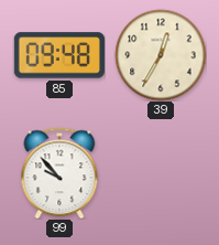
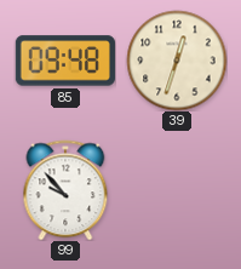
39: 12:35 -> 12:33 (177, 61)
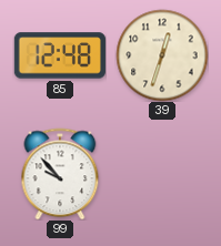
85: 09:48 -> 12:48 (60, 55)
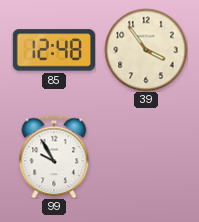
39: 12:33 -> 3:54 (146, 50)
99: 9:53 -> 9:55 (54, 157)
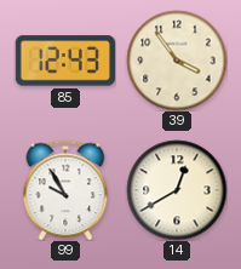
85: 12:48 -> 12:43 (65, 61)
14: none -> 12:40 (177, 190)
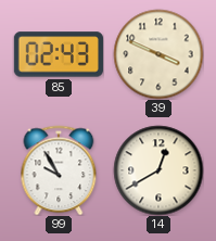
85: 12:43 -> 02:43 (59, 54)
39: 3:54 -> 3:49 (158, 54)
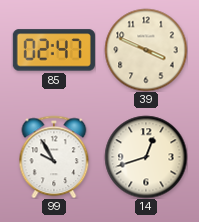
85: 02:43 -> 02:47 (54, 50)
14: 12:40 -> 12:42 (146, 157)
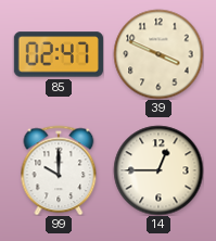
99: 9:55 -> 10:00 (59, 170)
14: 12:42 -> 12:45 (158, 170)
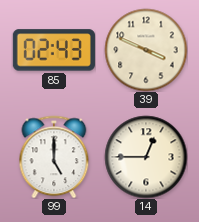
85: 02:47 -> 02:43 (54, 50)
99: 10:00 -> 5:00 (54, 157)
